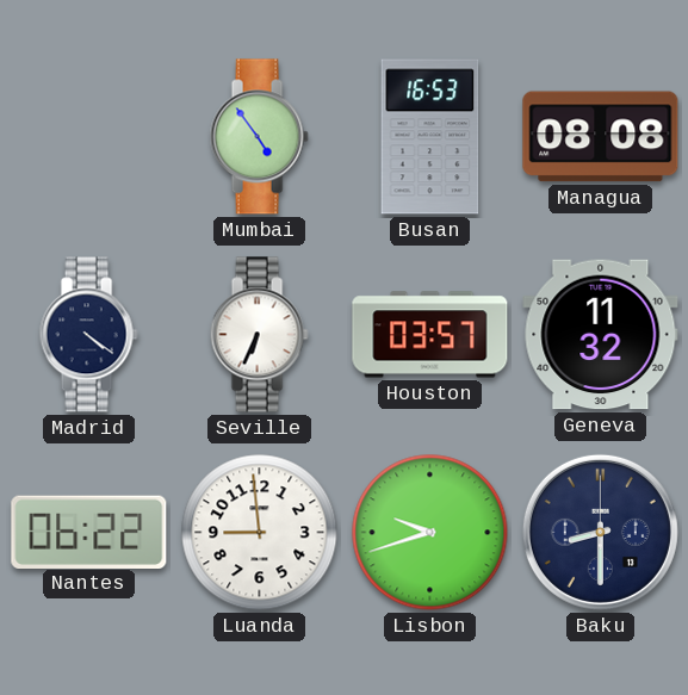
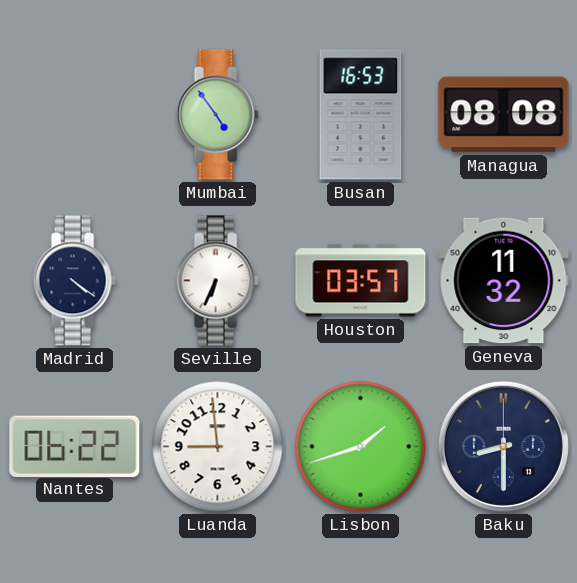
Lisbon: 9:42 -> 1:42 (361, 447)
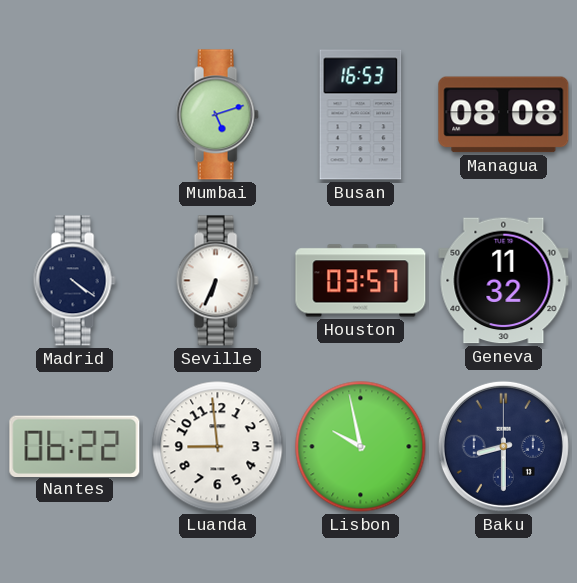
Mumbai: 4:54 -> 5:12 (217, 115)
Lisbon: 1:42 -> 9:58 (361, 447)
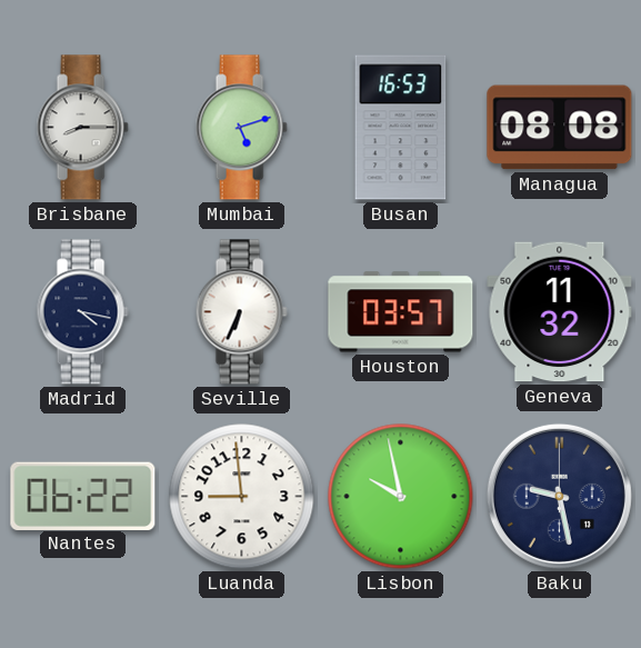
Brisbane: none -> 8:15 (82, 128)
Madrid: 4:21 -> 4:17 (82, 312)
Baku: 8:30 -> 9:28 (559, 496)
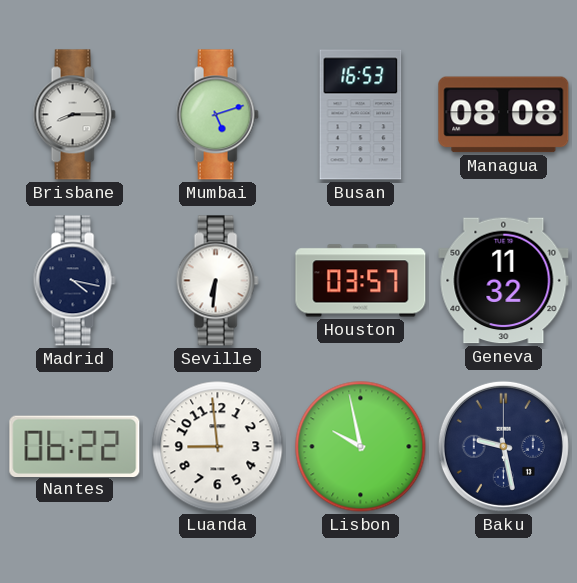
Seville: 6:34 -> 6:31 (217, 281)
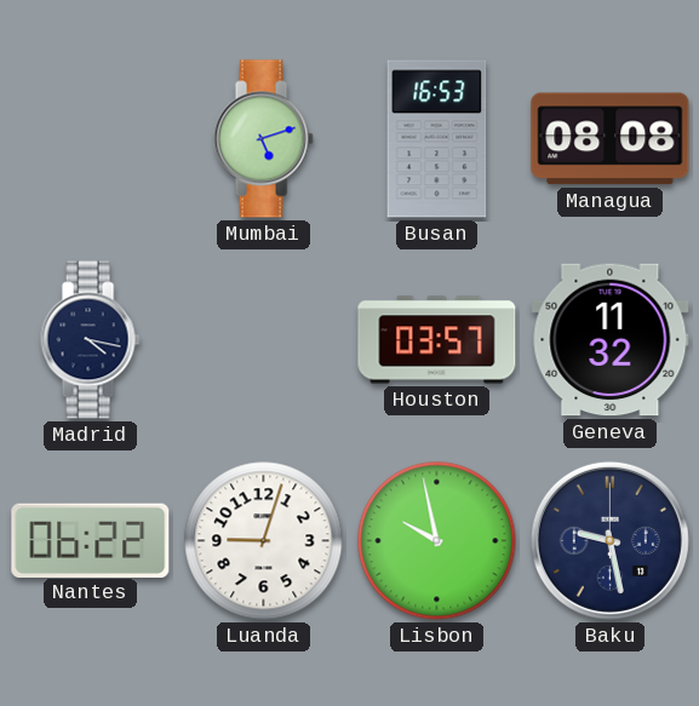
Brisbane: 8:15 -> none (74, 115)
Seville: 6:31 -> none (217, 281)
Luanda: 8:59 -> 9:03 (264, 541)
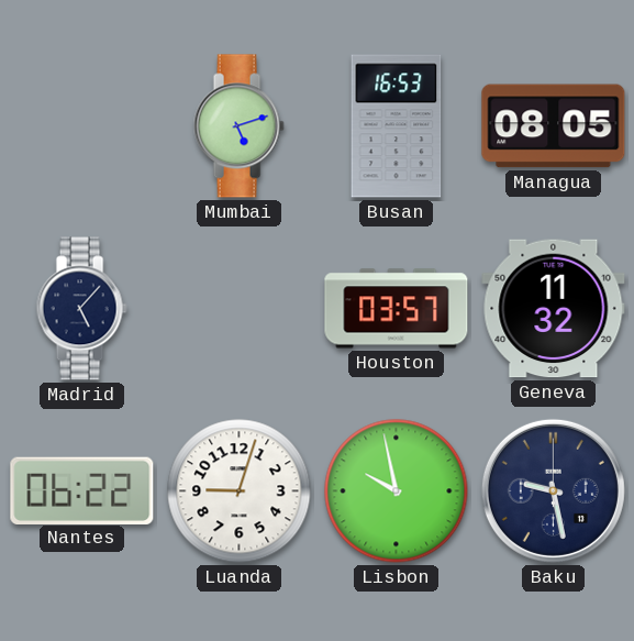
Managua: 08:08 -> 08:05 (554, 126)
Madrid: 4:17 -> 5:07 (81, 309)
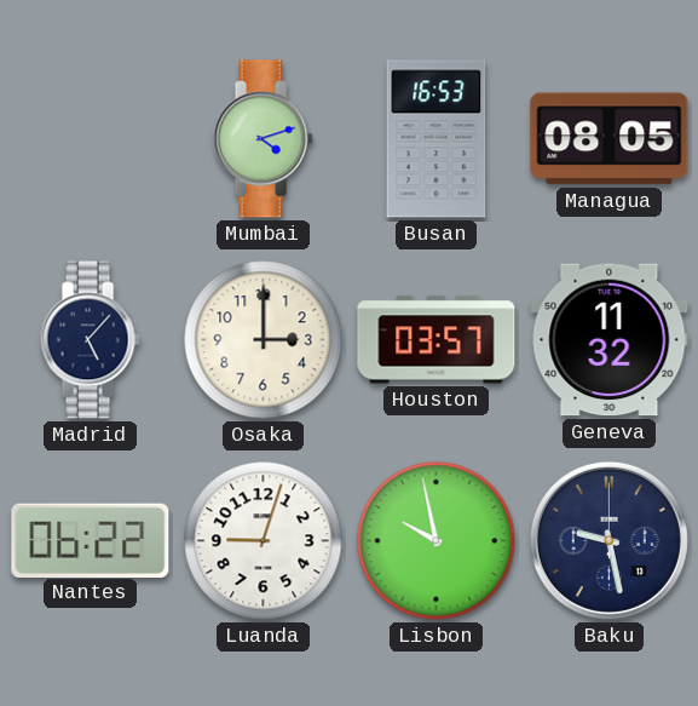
Mumbai: 5:12 -> 4:12 (263, 139)
Osaka: none -> 3:00 (264, 340)
